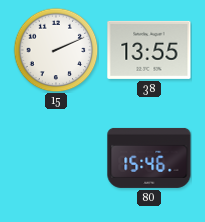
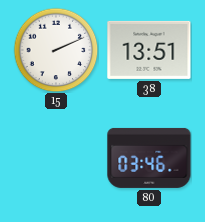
38: 13:55 -> 13:51 (149, 50)
80: 15:46 -> 03:46 (149, 158)
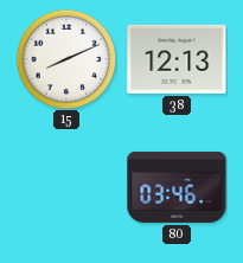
15: 2:11 -> 8:11 (66, 59)
38: 13:51 -> 12:13 (177, 59)
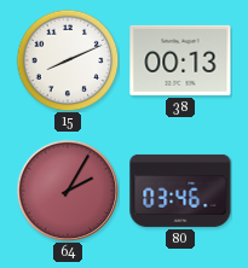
38: 12:13 -> 00:13 (180, 60)
64: none -> 2:05 (68, 191)
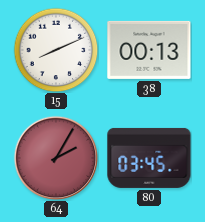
80: 03:46 -> 03:45 (149, 158)
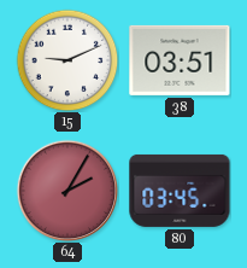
15: 8:11 -> 9:11 (67, 60)
38: 00:13 -> 03:51 (180, 60)
